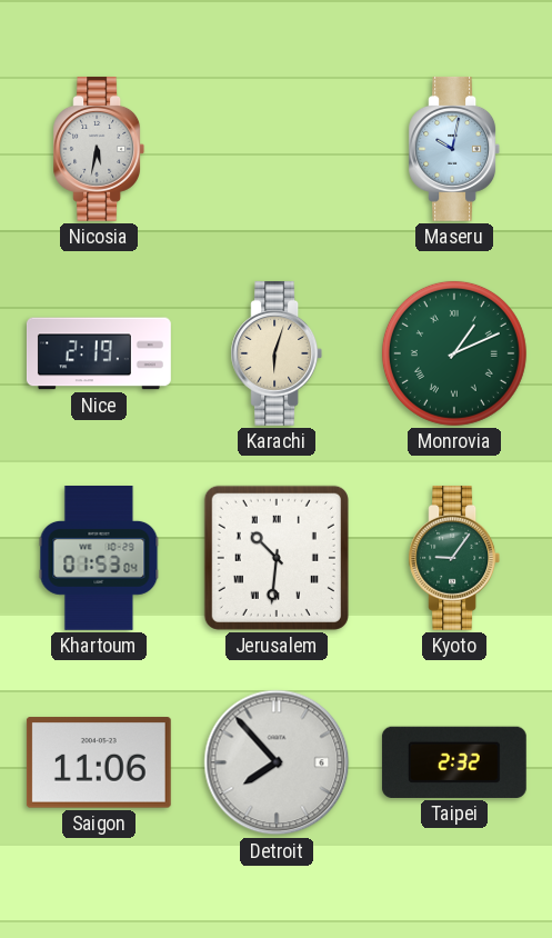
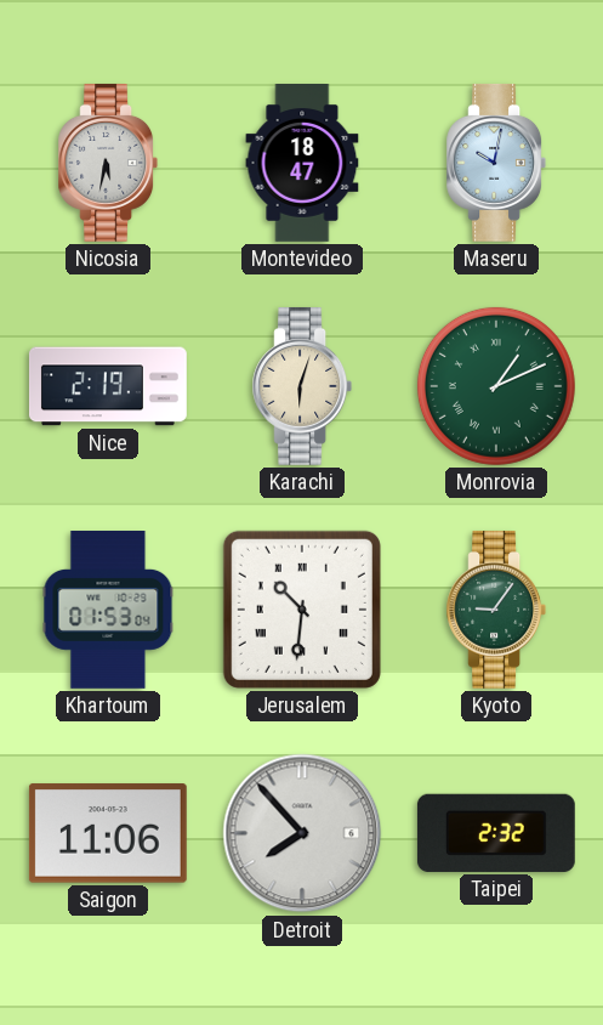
Montevideo: none -> 18:47 (302, 164)
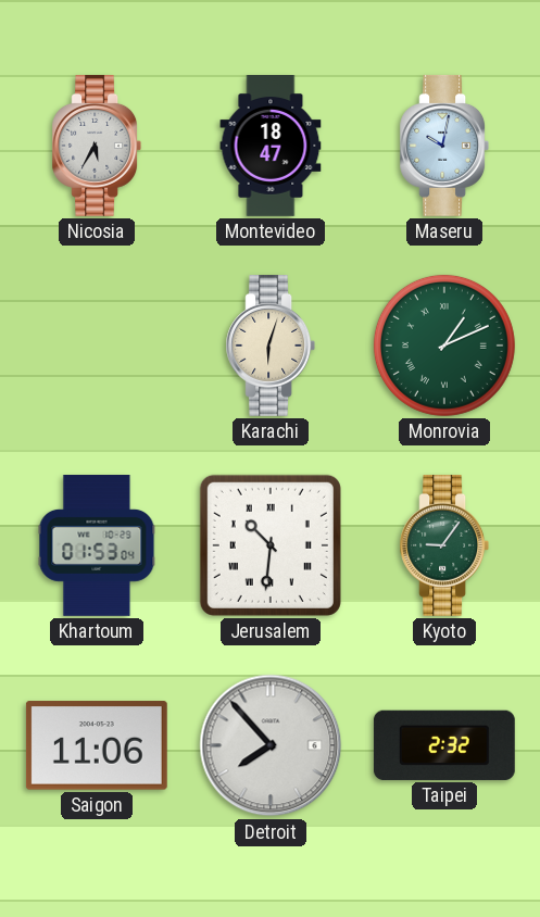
Nicosia: 5:32 -> 5:35 (97, 146)
Nice: 2:19 -> none (108, 386)
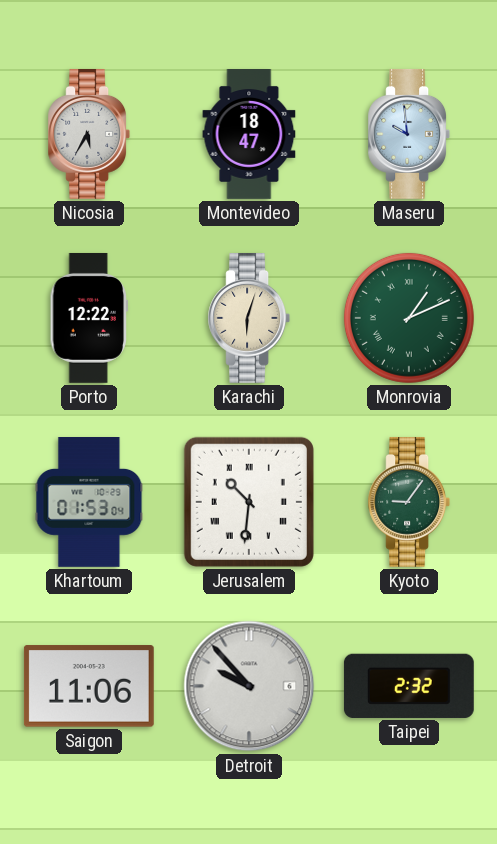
Maseru: 10:02 -> 9:59 (409, 134)
Porto: none -> 12:22 (89, 318)
Detroit: 7:53 -> 9:53 (249, 686)
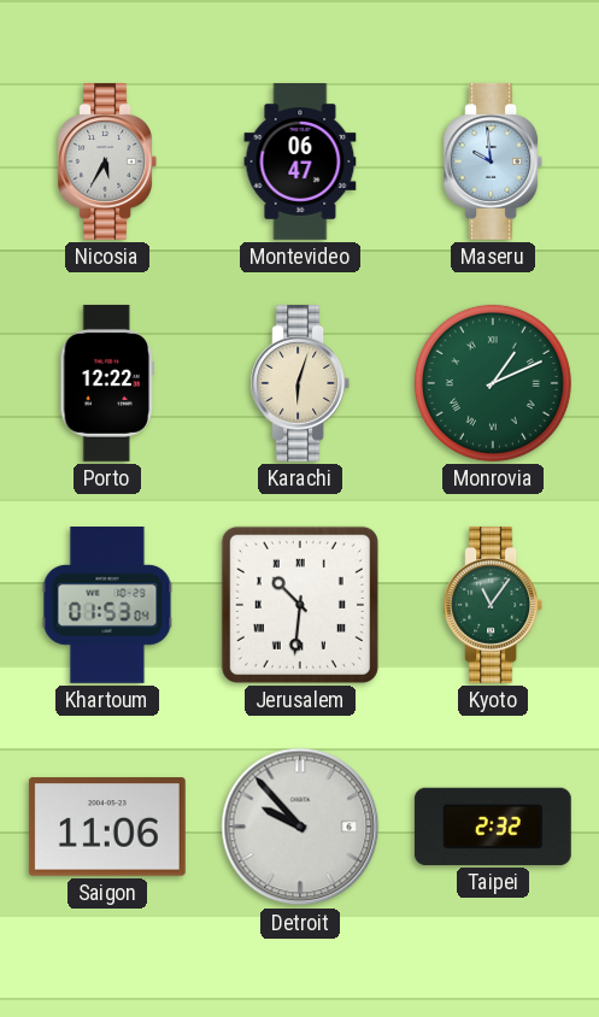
Montevideo: 18:47 -> 06:47 (300, 163)
Kyoto: 9:06 -> 11:06 (493, 605)
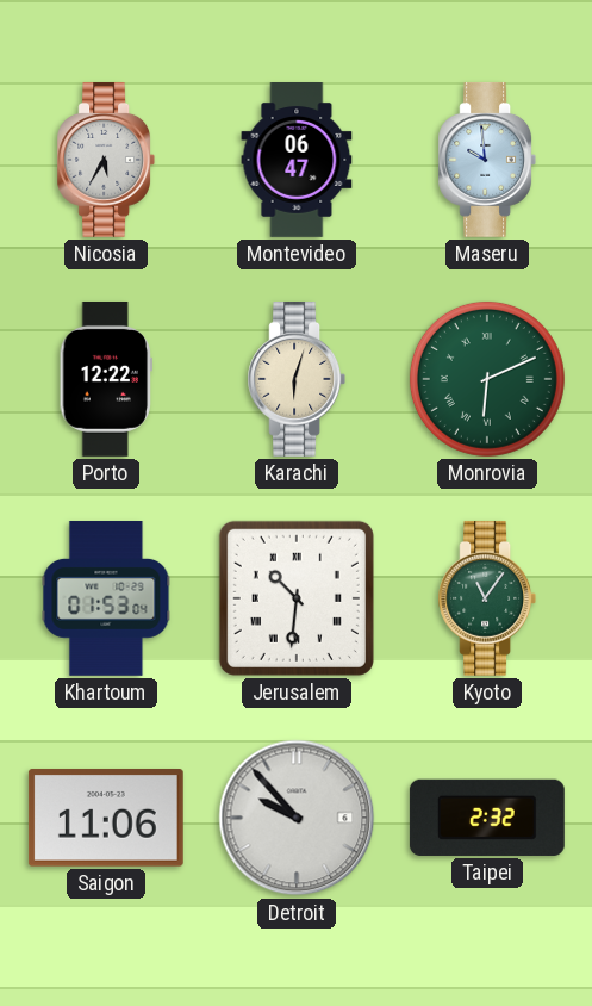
Monrovia: 1:11 -> 6:11 (487, 379)
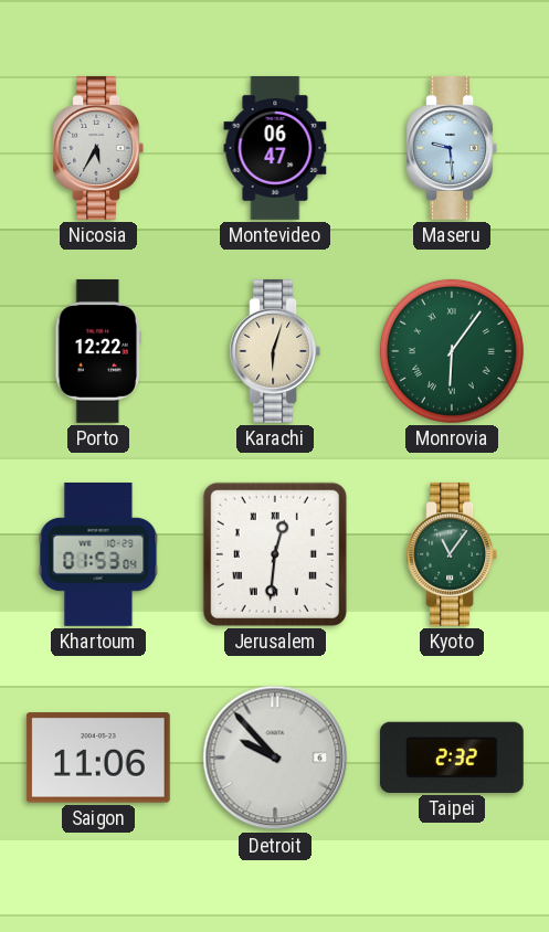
Maseru: 9:59 -> 9:29 (452, 148)
Monrovia: 6:11 -> 6:06 (452, 351)
Jerusalem: 10:31 -> 12:31 (275, 554)
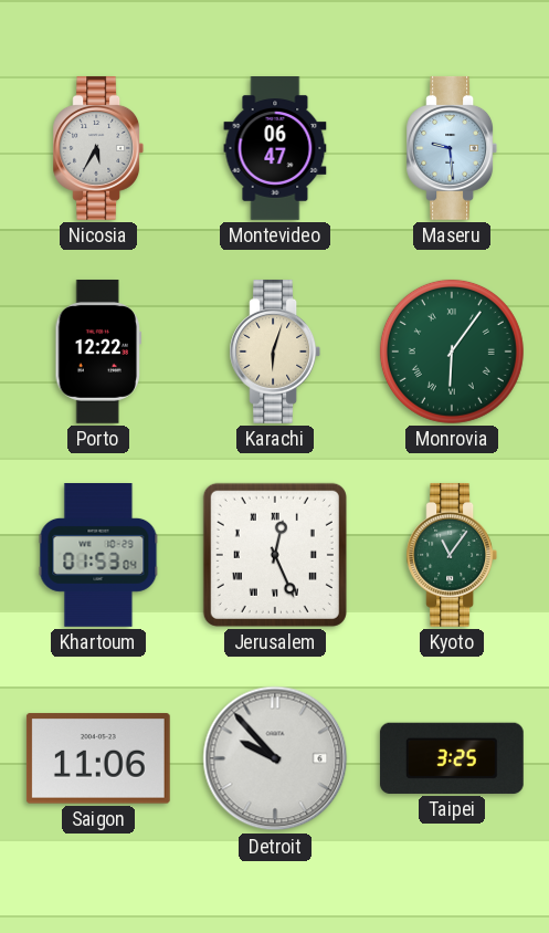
Jerusalem: 12:31 -> 12:26 (275, 555)
Taipei: 2:32 -> 3:25 (452, 758)
